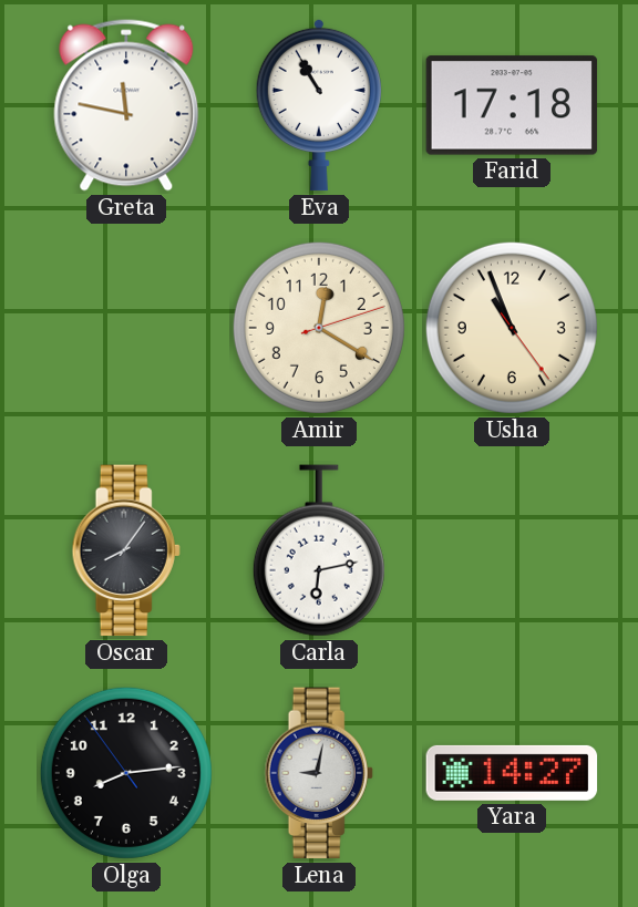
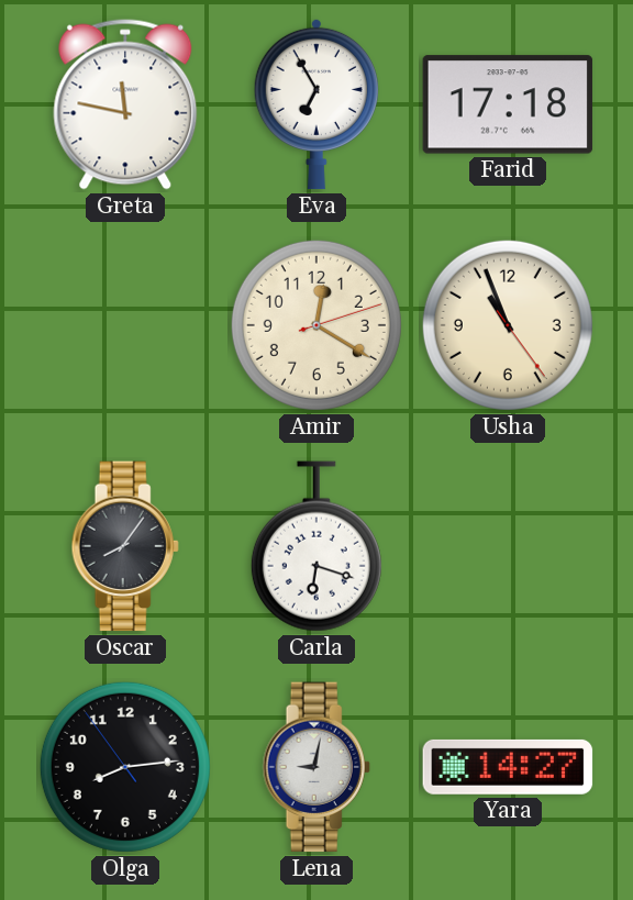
Eva: 10:55 -> 6:55 (316, 104)
Carla: 6:13 -> 6:18 (316, 546)
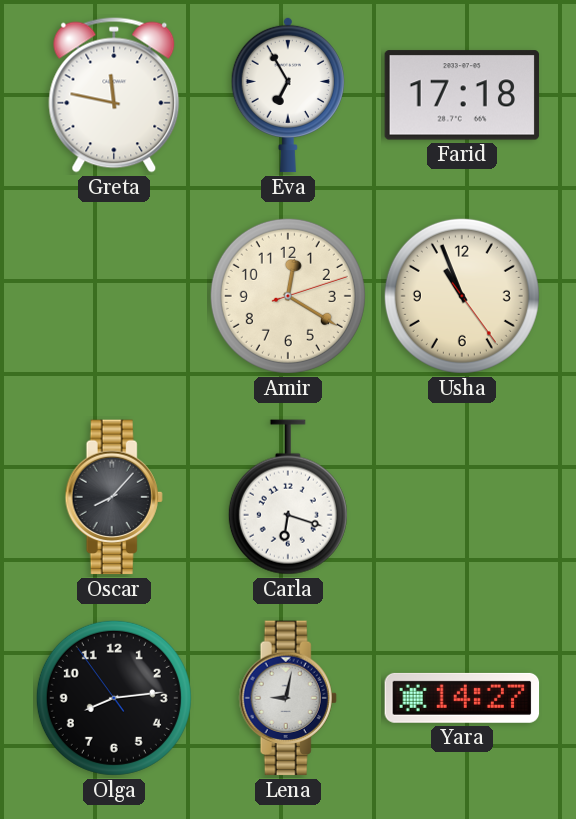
Oscar: 8:06 -> 8:07 (114, 497)
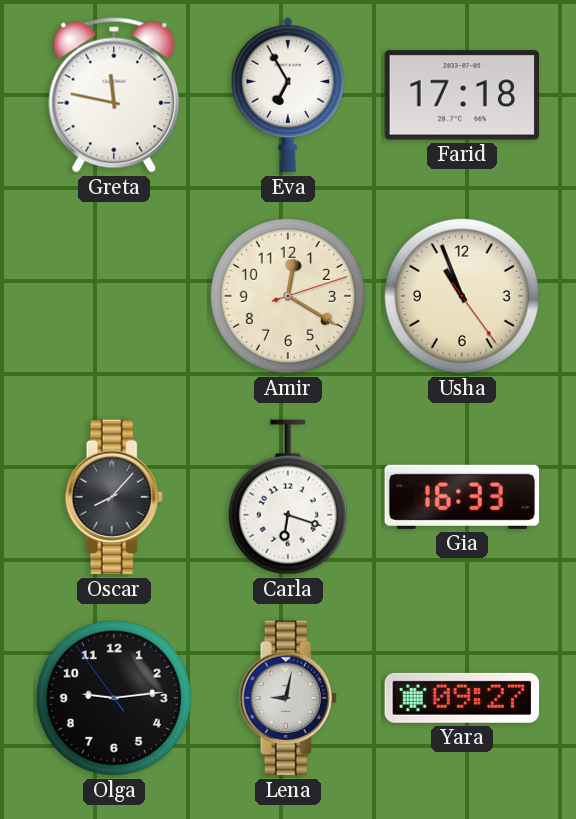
Gia: none -> 16:33 (462, 497)
Olga: 8:13 -> 9:13 (114, 698)
Yara: 14:27 -> 09:27 (462, 698)
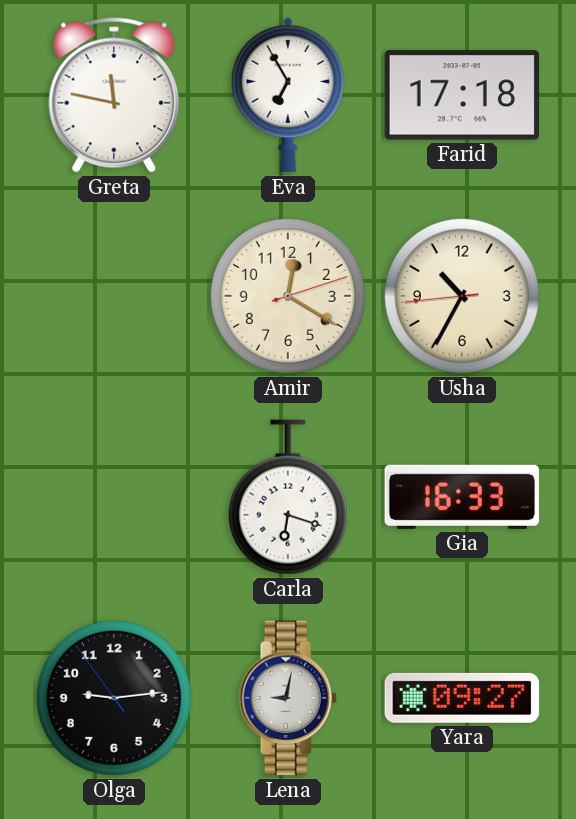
Usha: 10:56 -> 10:34 (462, 296)
Oscar: 8:07 -> none (114, 497)
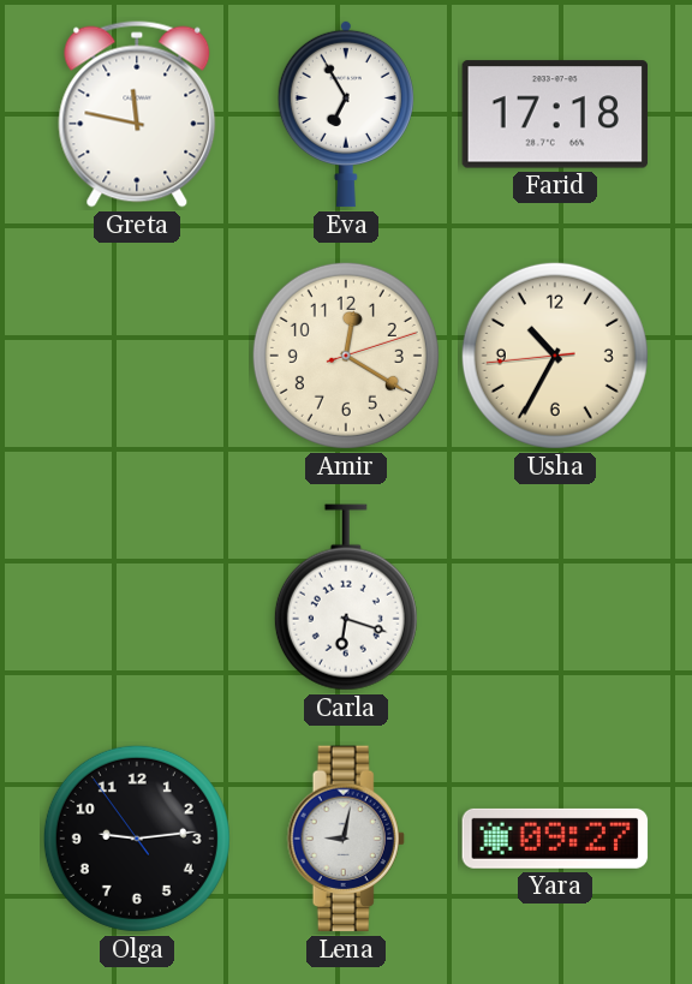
Gia: 16:33 -> none (462, 497)
